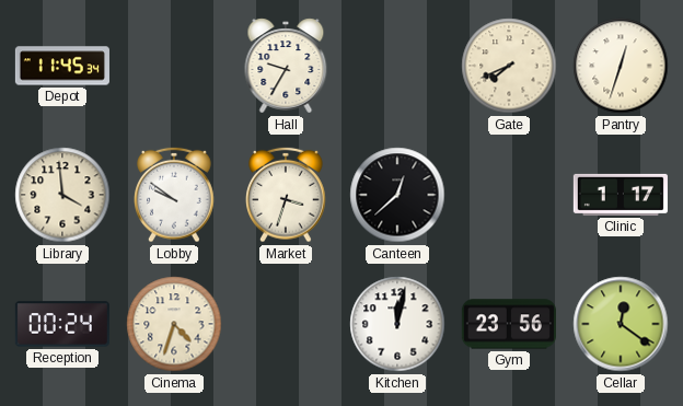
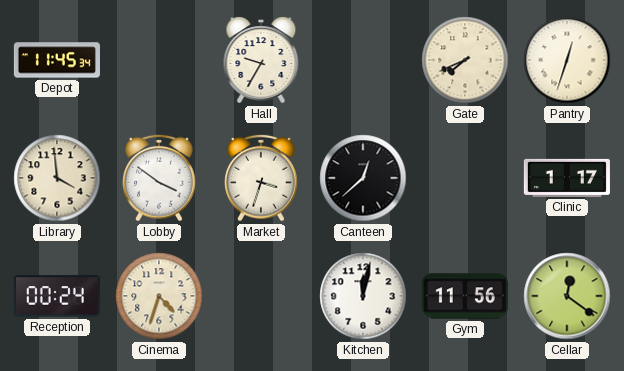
Lobby: 9:51 -> 3:51 (160, 178)
Gym: 23:56 -> 11:56 (465, 296)
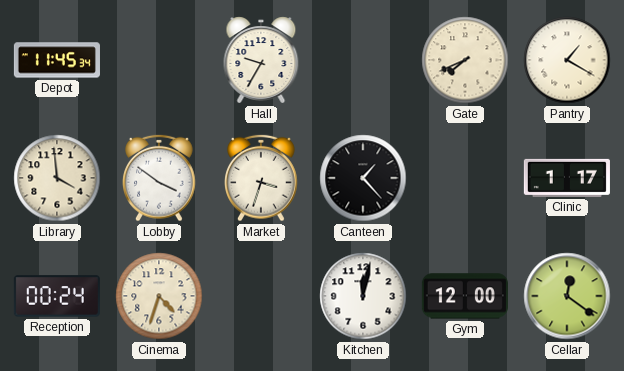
Pantry: 12:33 -> 1:20 (567, 60)
Canteen: 12:38 -> 1:23 (363, 178)
Gym: 11:56 -> 12:00 (465, 296)
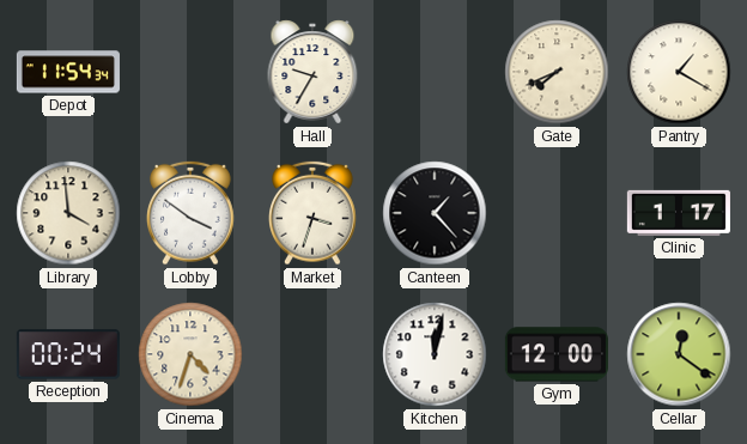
Depot: 11:45 -> 11:54 (68, 72)
